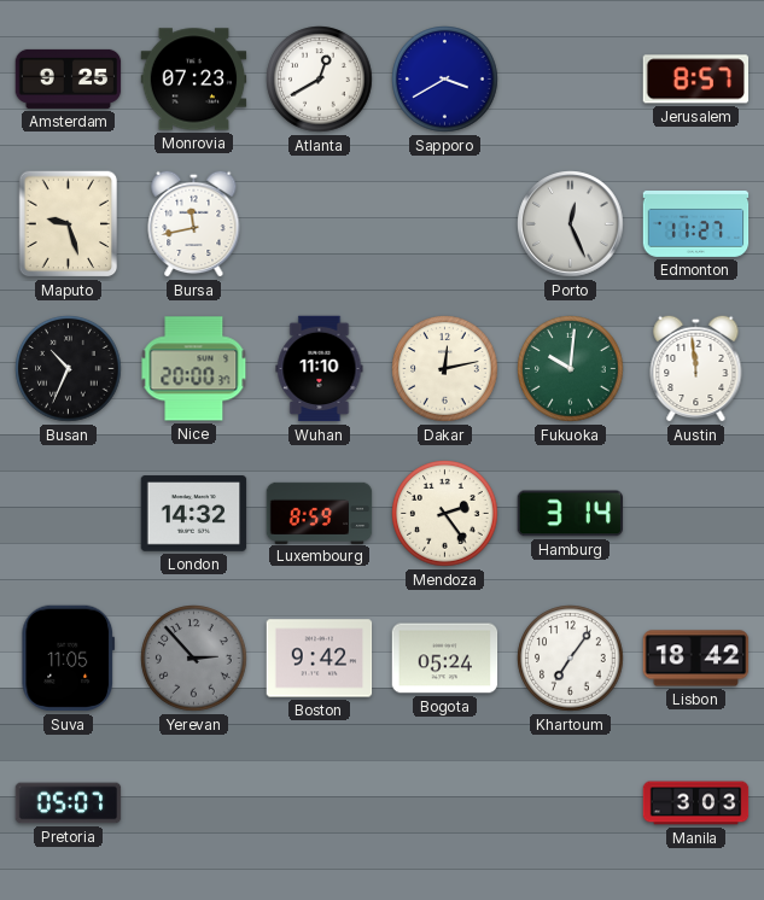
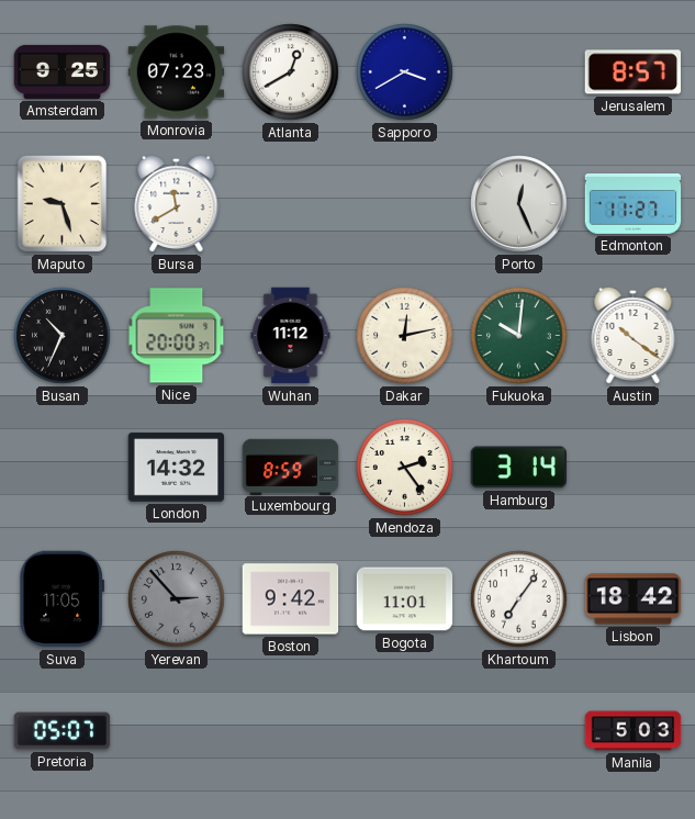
Bursa: 11:43 -> 11:40 (177, 203)
Wuhan: 11:10 -> 11:12 (291, 336)
Austin: 11:59 -> 10:21 (634, 335)
Bogota: 05:24 -> 11:01 (405, 599)
Manila: 3:03 -> 5:03 (634, 731)
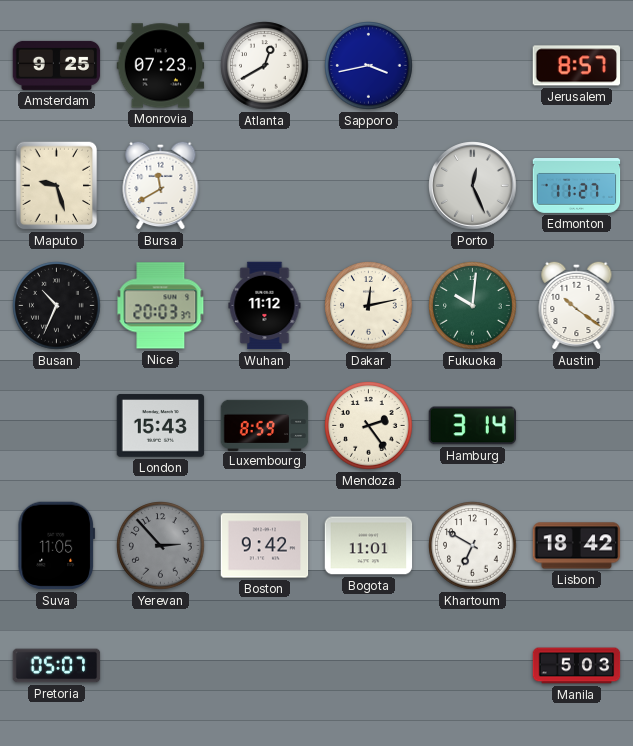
Sapporo: 3:40 -> 3:43 (369, 66)
Nice: 20:00 -> 20:03 (161, 306)
London: 14:32 -> 15:43 (161, 426)
Khartoum: 7:06 -> 6:50 (473, 546)
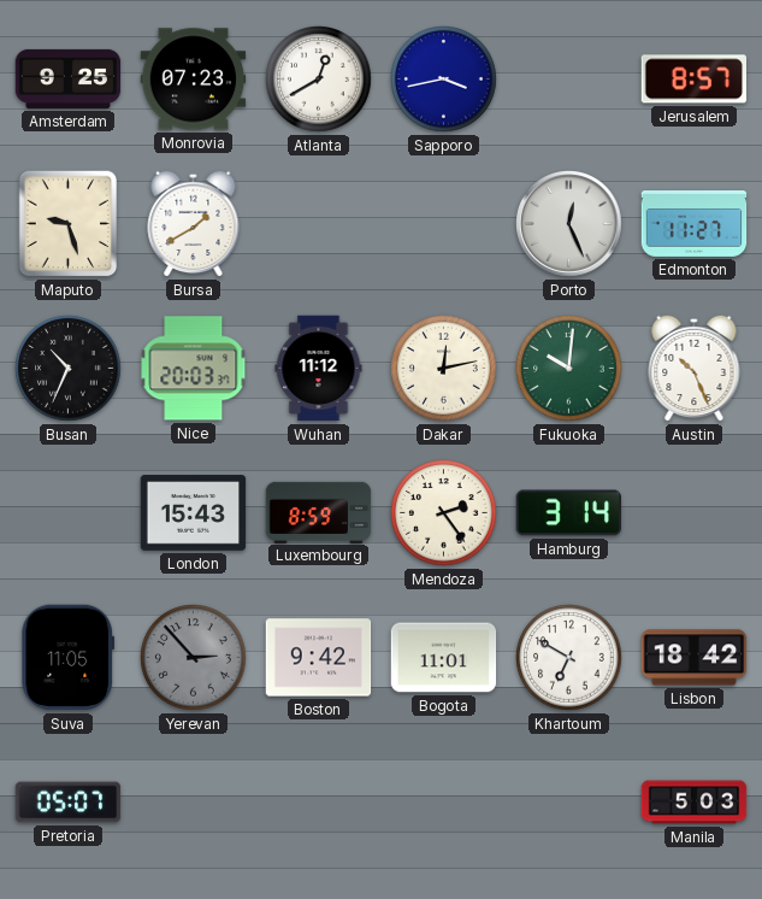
Bursa: 11:40 -> 1:40 (194, 223)
Austin: 10:21 -> 10:26 (695, 368)
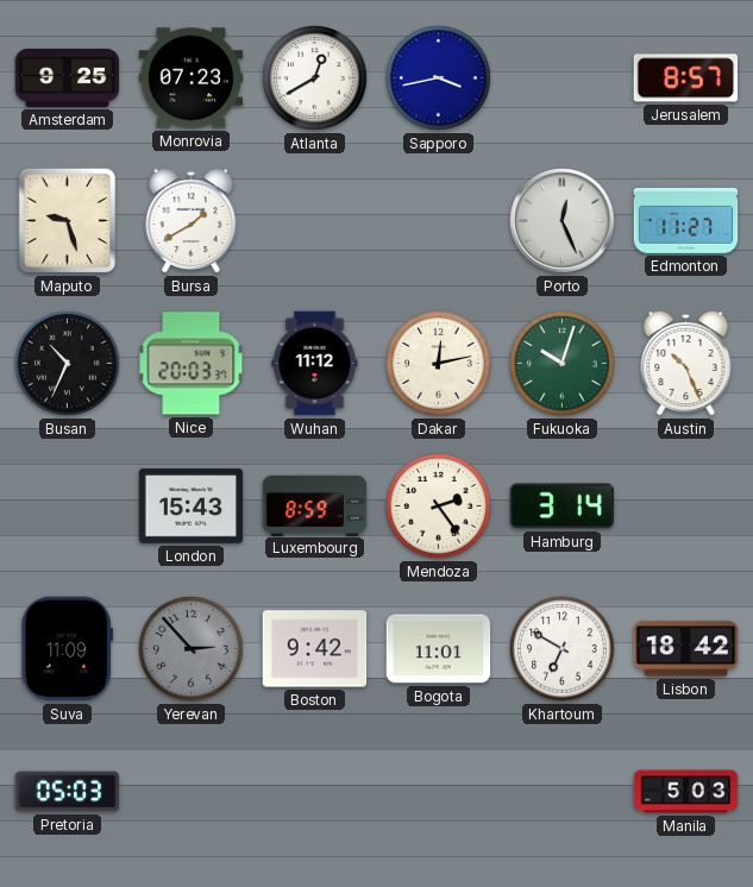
Fukuoka: 10:01 -> 10:03 (563, 364)
Suva: 11:05 -> 11:09 (68, 649)
Pretoria: 05:07 -> 05:03 (68, 792)
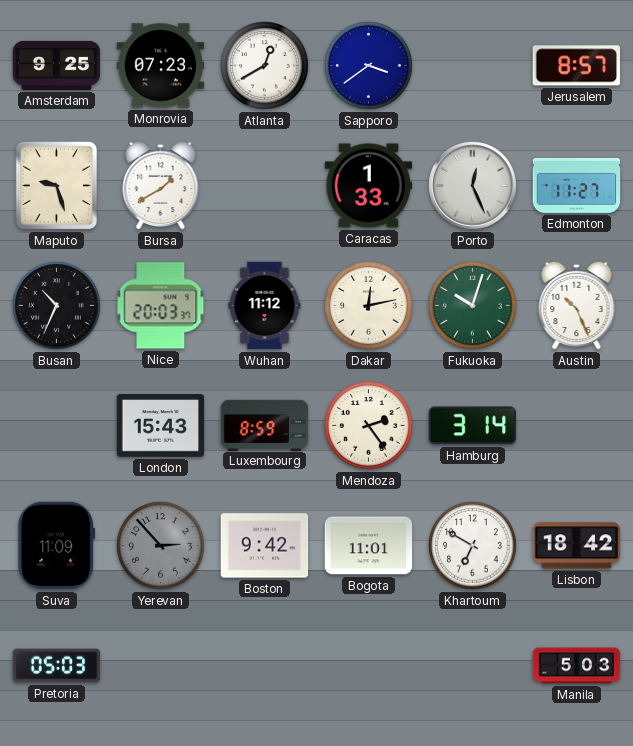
Sapporo: 3:43 -> 3:39 (369, 66)
Caracas: none -> 1:33 (369, 186)
